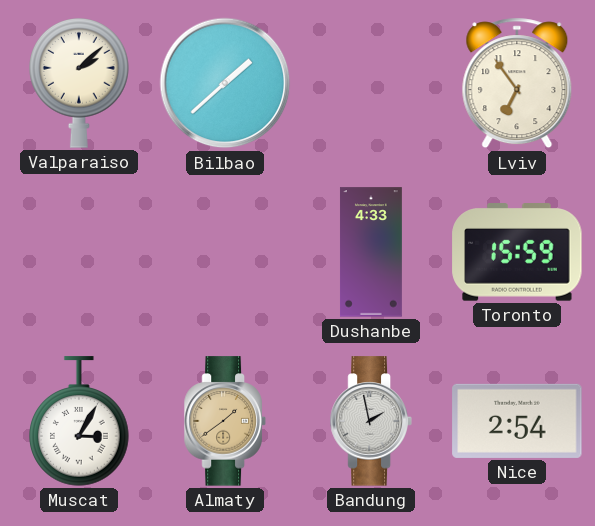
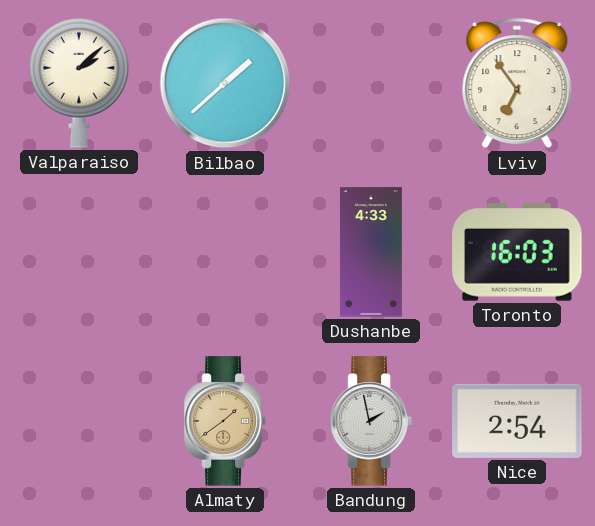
Toronto: 15:59 -> 16:03 (517, 252)
Muscat: 3:05 -> none (79, 421)
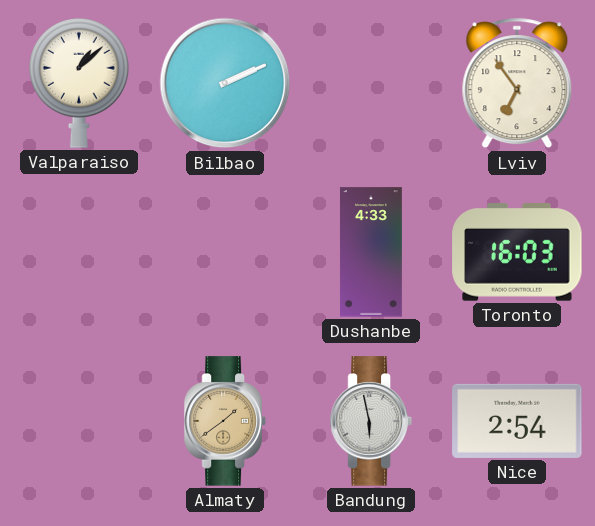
Valparaiso: 2:08 -> 1:08 (79, 83)
Bilbao: 1:38 -> 2:11 (225, 83)
Bandung: 1:58 -> 5:58 (371, 421)
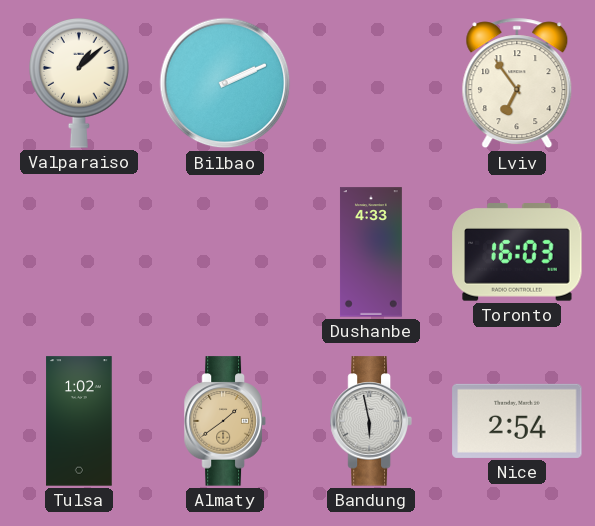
Tulsa: none -> 1:02 (79, 421)
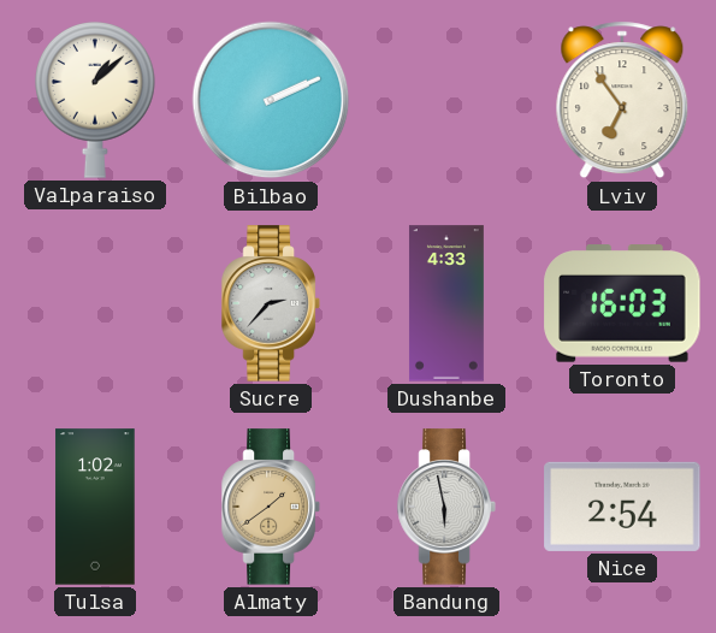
Sucre: none -> 2:37 (271, 303)
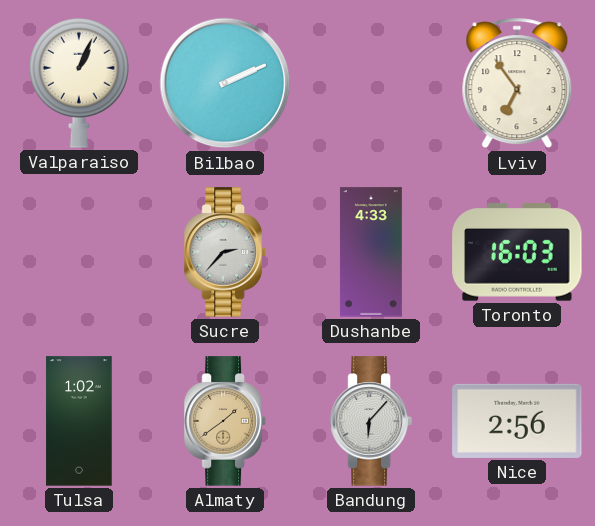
Valparaiso: 1:08 -> 1:04 (79, 83)
Bandung: 5:58 -> 6:07 (371, 421)
Nice: 2:54 -> 2:56 (517, 421)
